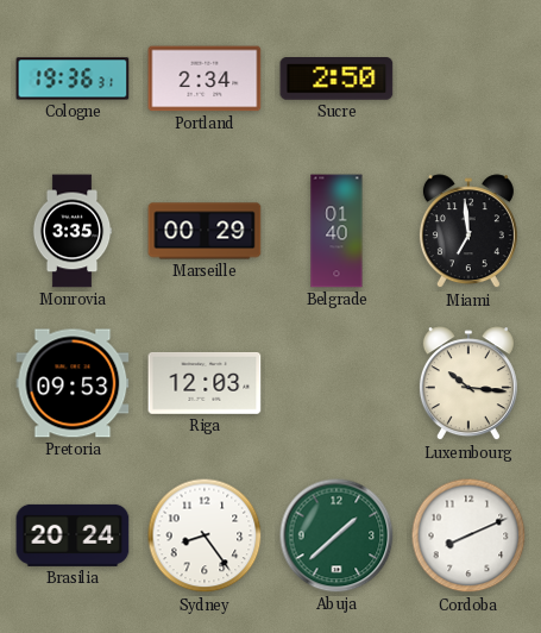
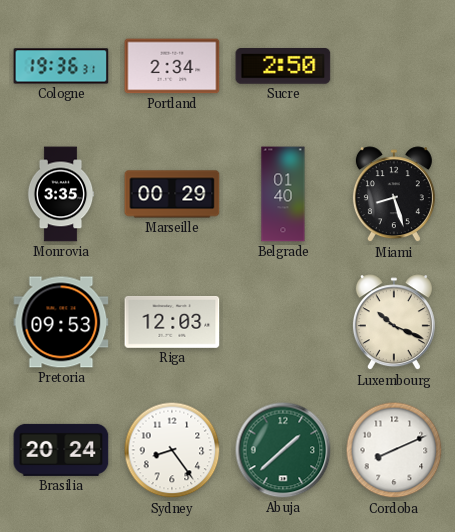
Miami: 6:59 -> 8:27 (394, 195)
Luxembourg: 10:16 -> 10:19 (394, 323)
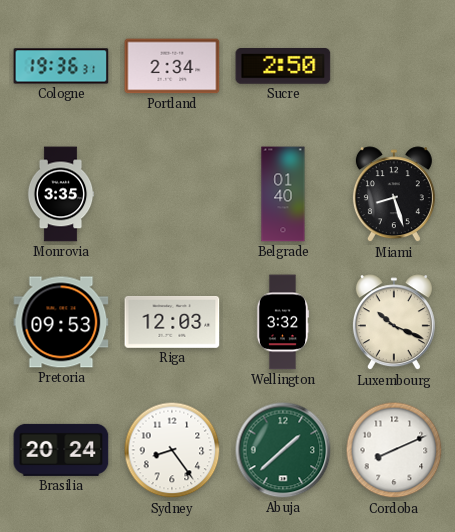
Marseille: 00:29 -> none (172, 194)
Wellington: none -> 3:32 (283, 322)
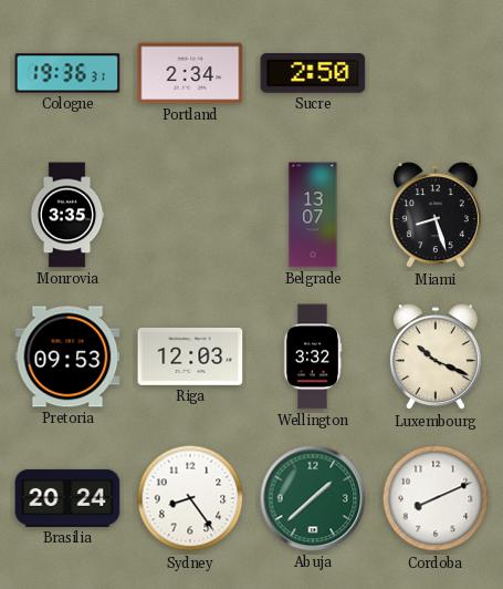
Belgrade: 01:40 -> 13:07 (313, 215)
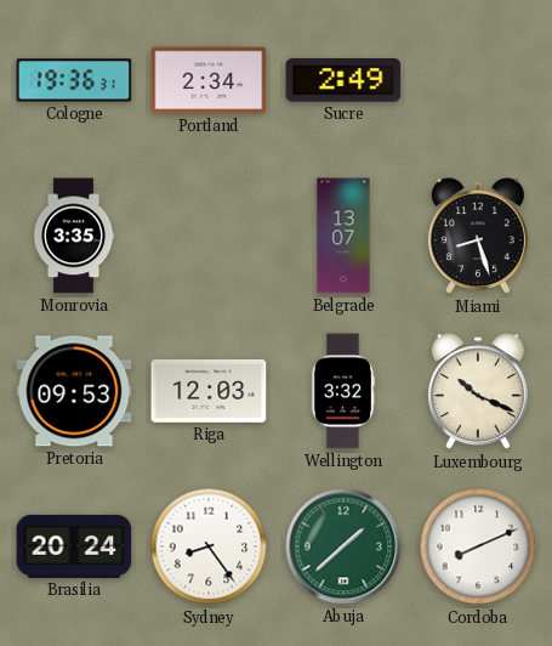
Sucre: 2:50 -> 2:49 (343, 80)
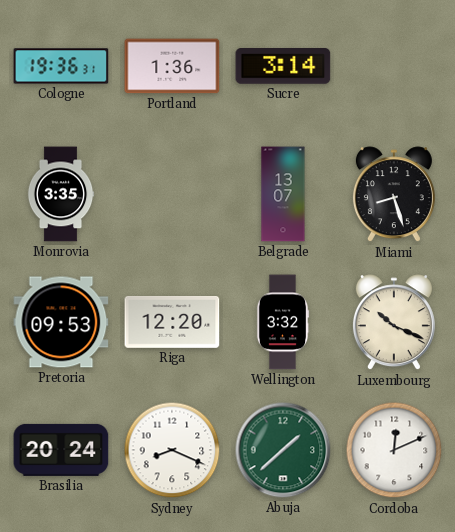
Portland: 2:34 -> 1:36 (172, 66)
Sucre: 2:49 -> 3:14 (283, 66)
Riga: 12:03 -> 12:20 (172, 322)
Sydney: 8:24 -> 8:19 (172, 450)
Cordoba: 8:11 -> 12:11 (394, 450)
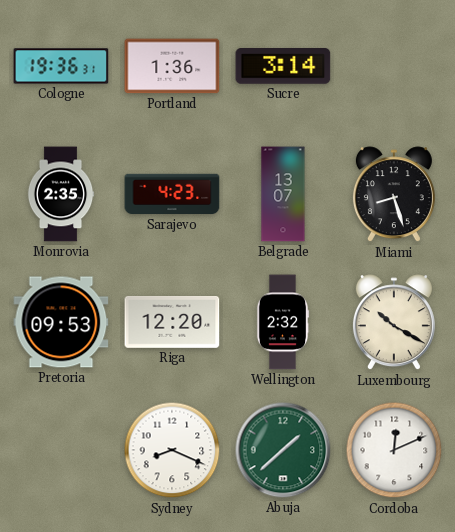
Monrovia: 3:35 -> 2:35 (61, 194)
Sarajevo: none -> 4:23 (172, 194)
Wellington: 3:32 -> 2:32 (283, 322)
Luxembourg: 10:19 -> 10:20 (394, 323)
Brasilia: 20:24 -> none (61, 450)
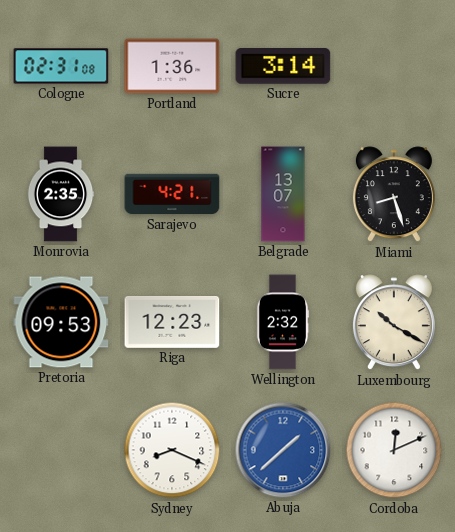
Cologne: 19:36 -> 02:31 (61, 66)
Sarajevo: 4:23 -> 4:21 (172, 194)
Riga: 12:20 -> 12:23 (172, 322)
Abuja dial: green -> blue (283, 450)
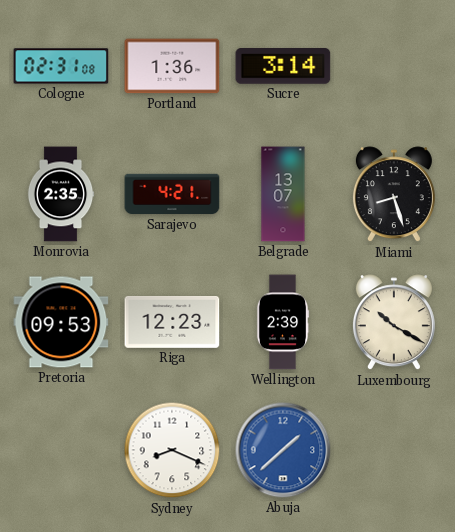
Wellington: 2:32 -> 2:39 (283, 322)
Cordoba: 12:11 -> none (394, 450)
